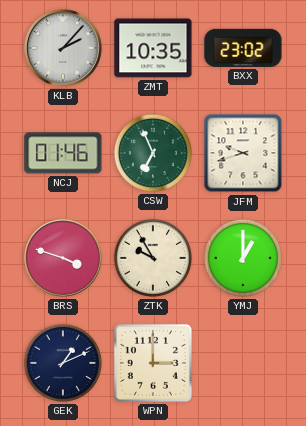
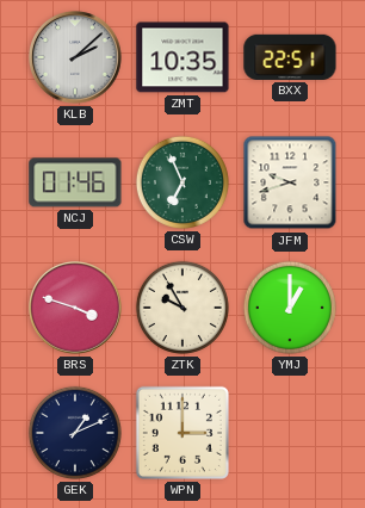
KLB: 2:07 -> 2:08 (76, 58)
BXX: 23:02 -> 22:51 (290, 57)
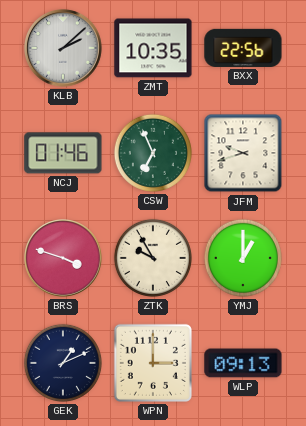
BXX: 22:51 -> 22:56 (243, 48)
WLP: none -> 09:13 (243, 363)
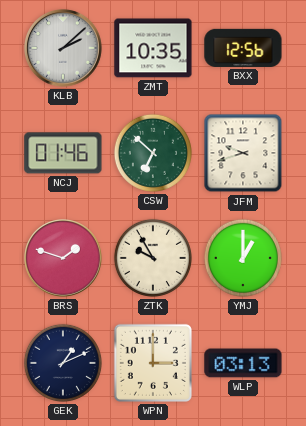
BXX: 22:56 -> 12:56 (243, 48)
CSW: 6:56 -> 6:52 (153, 153)
BRS: 3:48 -> 1:48 (64, 259)
WLP: 09:13 -> 03:13 (243, 363)
